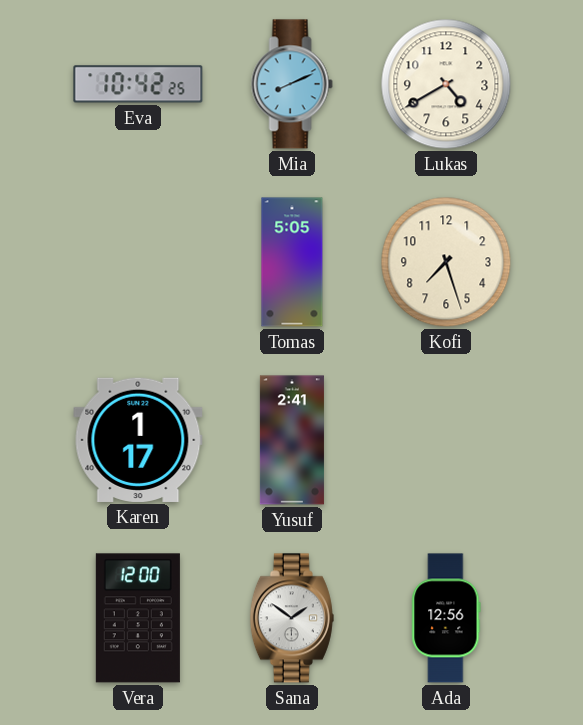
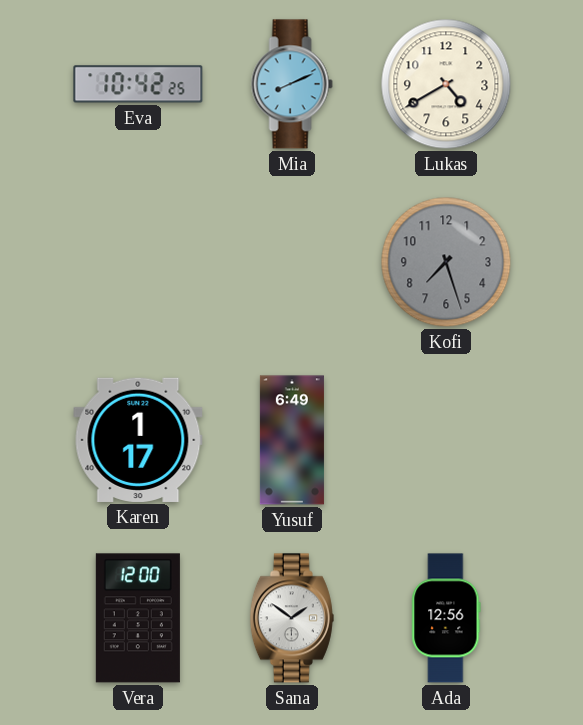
Tomas: 5:05 -> none (292, 262)
Kofi dial: cream -> grey (446, 262)
Yusuf: 2:41 -> 6:49 (292, 440)
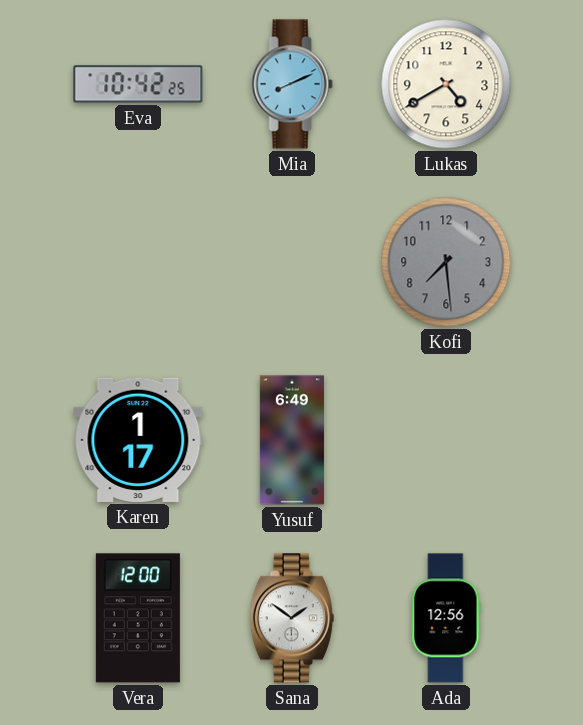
Kofi: 7:27 -> 7:29 (446, 262)
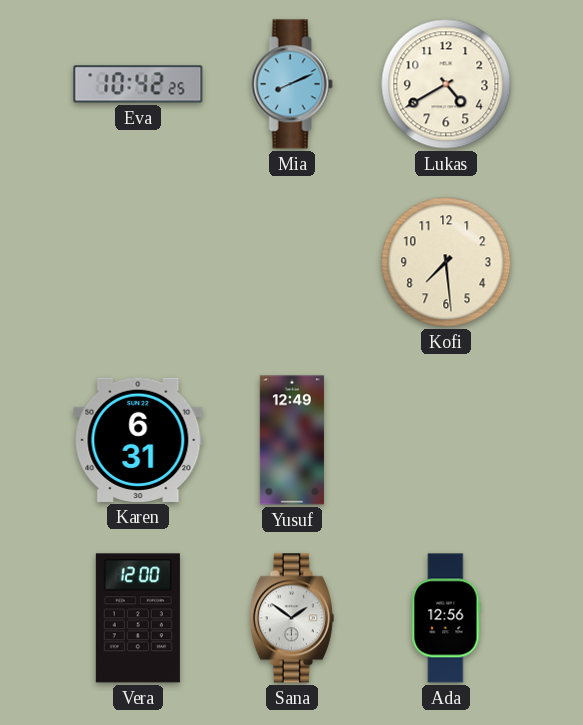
Kofi dial: grey -> cream (446, 262)
Karen: 1:17 -> 6:31 (138, 440)
Yusuf: 6:49 -> 12:49 (292, 440)
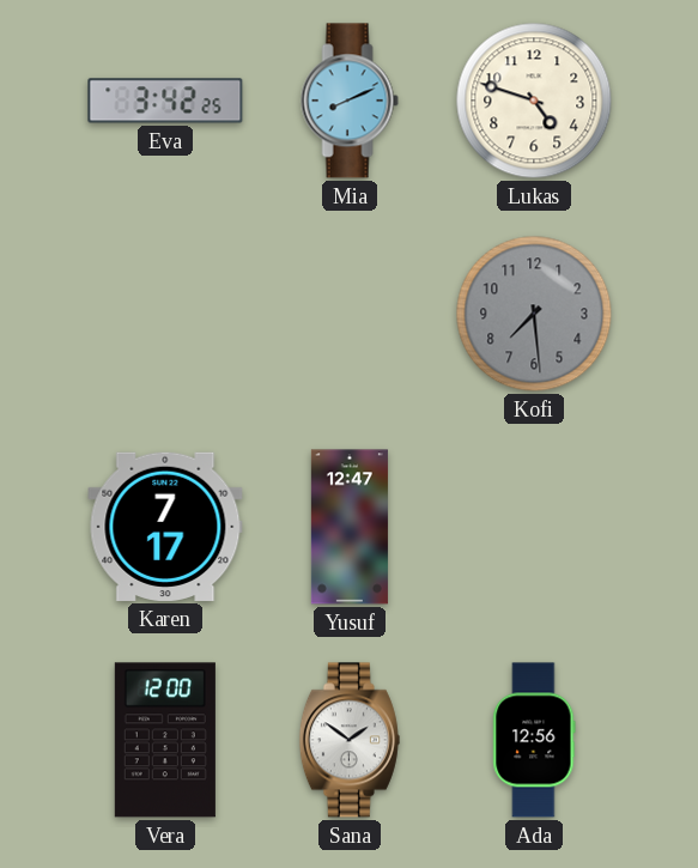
Eva: 10:42 -> 3:42 (165, 101)
Lukas: 4:40 -> 4:48 (534, 101)
Kofi dial: cream -> grey (534, 314)
Karen: 6:31 -> 7:17 (165, 527)
Yusuf: 12:49 -> 12:47 (350, 527)
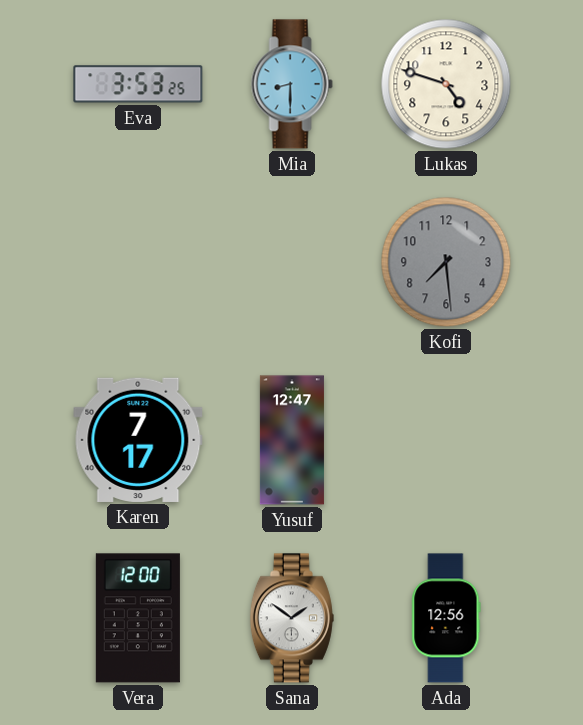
Eva: 3:42 -> 3:53 (138, 84)
Mia: 8:11 -> 8:30 (292, 84)
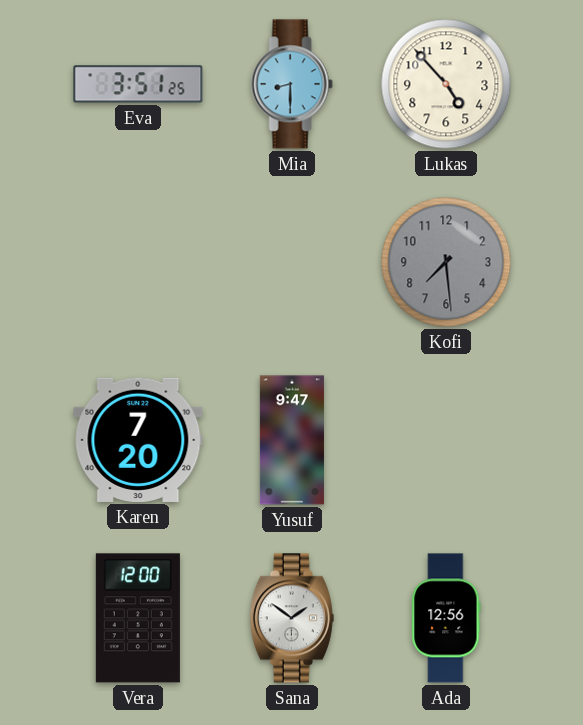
Eva: 3:53 -> 3:51 (138, 84)
Lukas: 4:48 -> 4:53 (446, 84)
Karen: 7:17 -> 7:20 (138, 440)
Yusuf: 12:47 -> 9:47 (292, 440)
